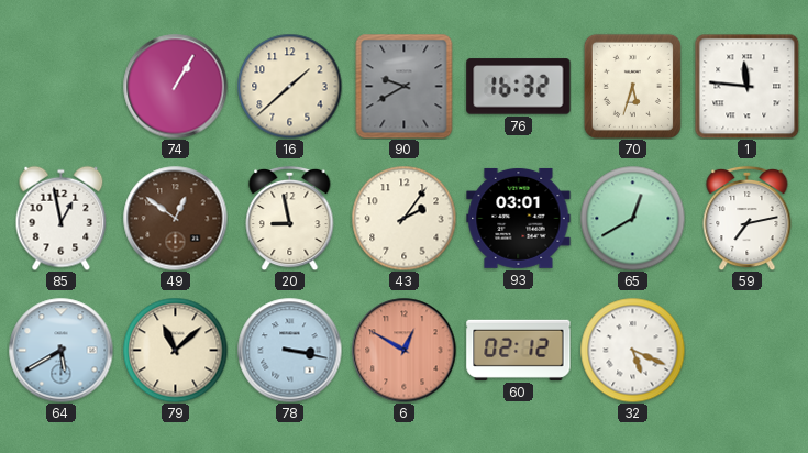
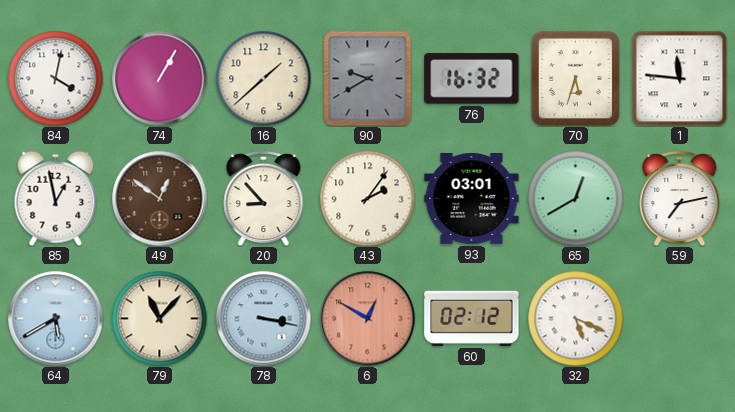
84: none -> 4:02 (55, 78)
20: 8:58 -> 8:53 (264, 198)
79: 11:08 -> 11:07 (159, 318)
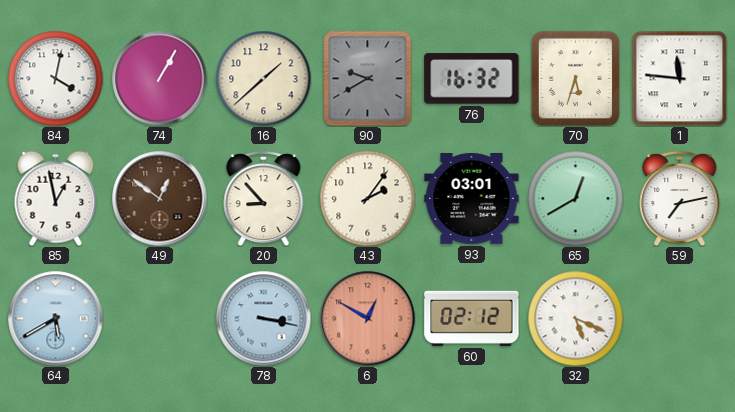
79: 11:07 -> none (159, 318)
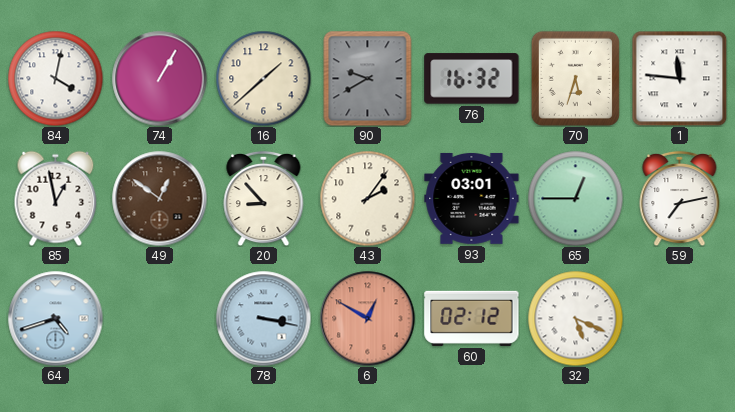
65: 12:40 -> 12:45 (575, 198)
64: 5:40 -> 4:42 (55, 318)
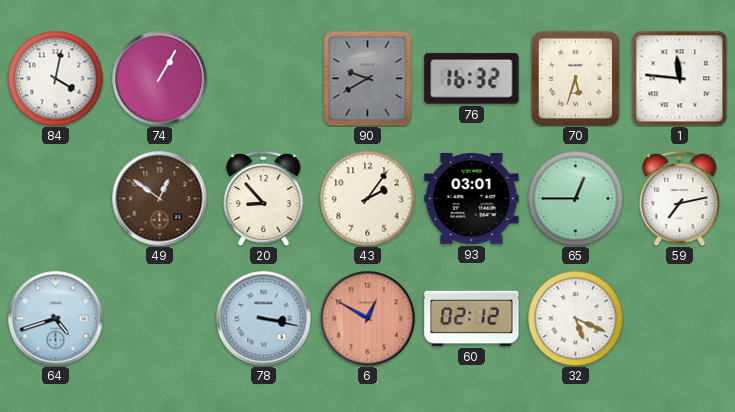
16: 1:38 -> none (263, 78)
85: 12:58 -> none (56, 198)
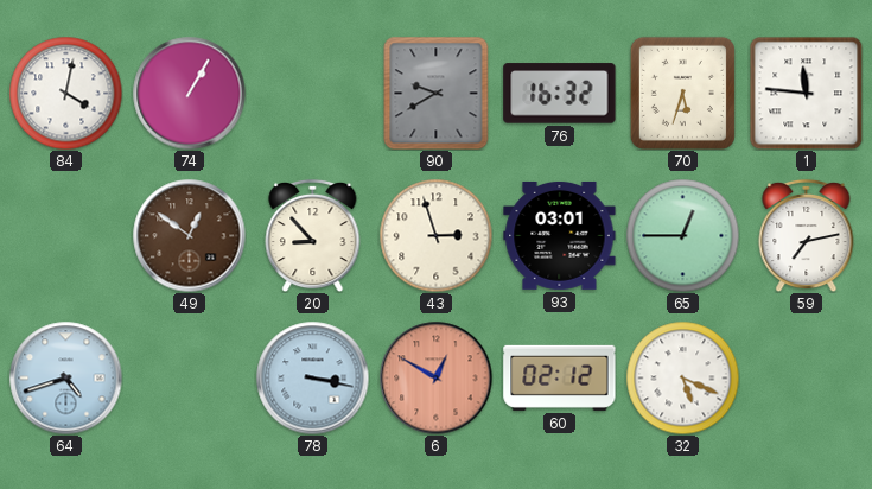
43: 2:06 -> 2:57 (435, 235)
